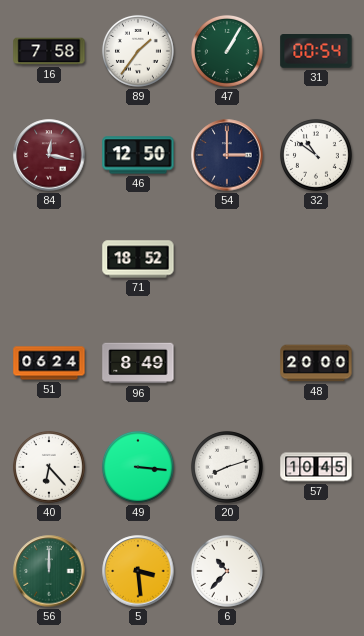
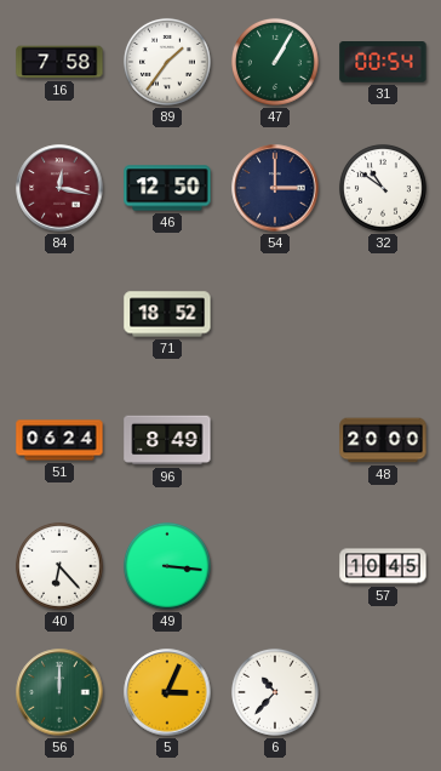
20: 8:12 -> none (227, 467)
5: 3:29 -> 3:04 (167, 692)
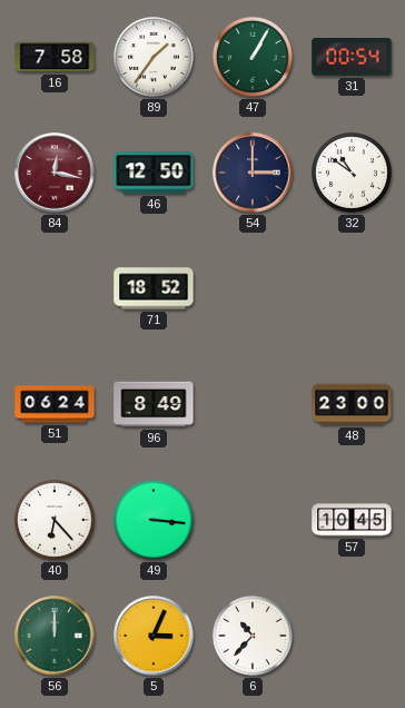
48: 20:00 -> 23:00 (352, 404)
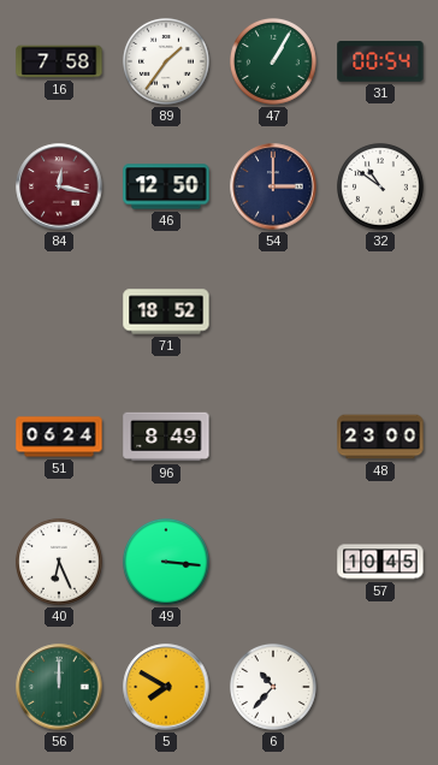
40: 6:23 -> 6:26 (59, 562)
5: 3:04 -> 7:50 (166, 687)
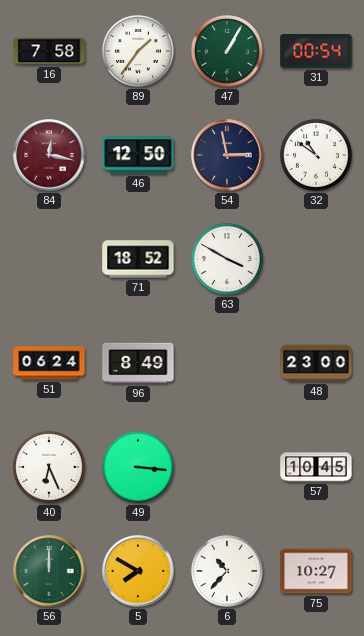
54: 3:00 -> 2:58 (227, 155)
63: none -> 3:50 (227, 259)
75: none -> 10:27 (316, 571)
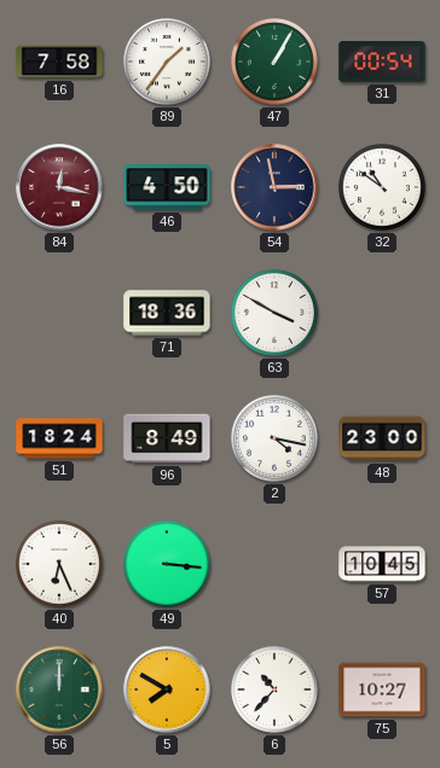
46: 12:50 -> 4:50 (167, 187)
71: 18:52 -> 18:36 (167, 313)
51: 06:24 -> 18:24 (59, 438)
2: none -> 4:17 (274, 438)
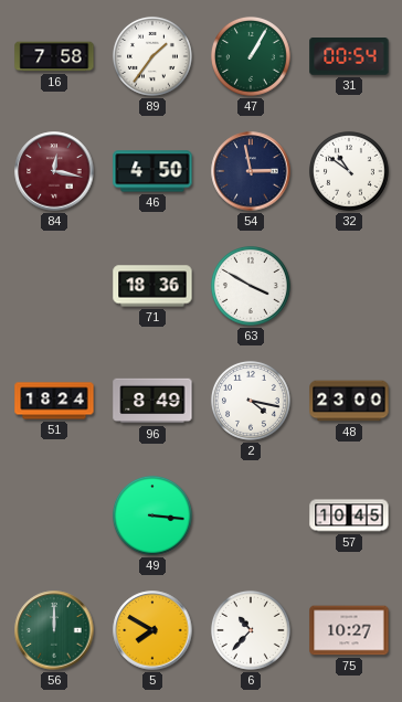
40: 6:26 -> none (59, 564)
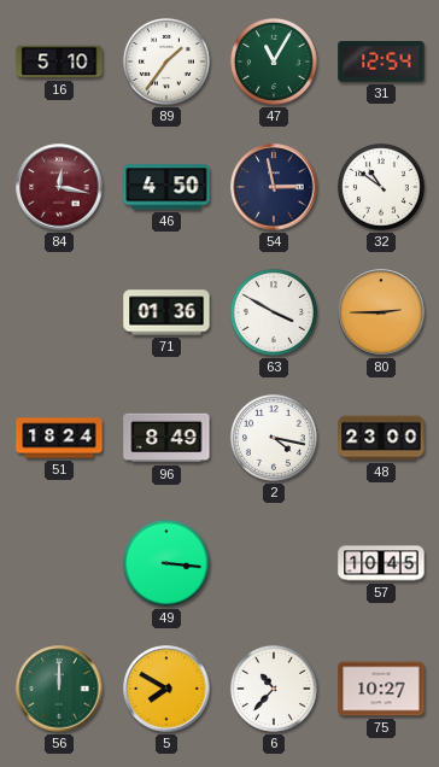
16: 7:58 -> 5:10 (59, 62)
47: 1:05 -> 11:05 (274, 62)
31: 00:54 -> 12:54 (381, 63)
71: 18:36 -> 01:36 (166, 312)
80: none -> 2:45 (381, 312)
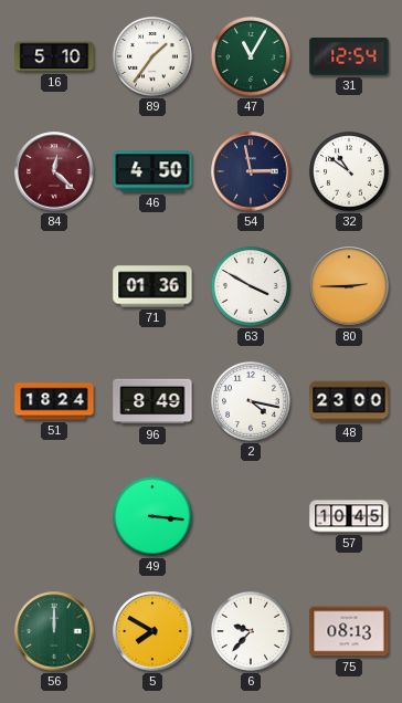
84: 12:17 -> 12:22 (54, 171)
6: 10:37 -> 9:37 (251, 631)
75: 10:27 -> 08:13 (349, 631)
